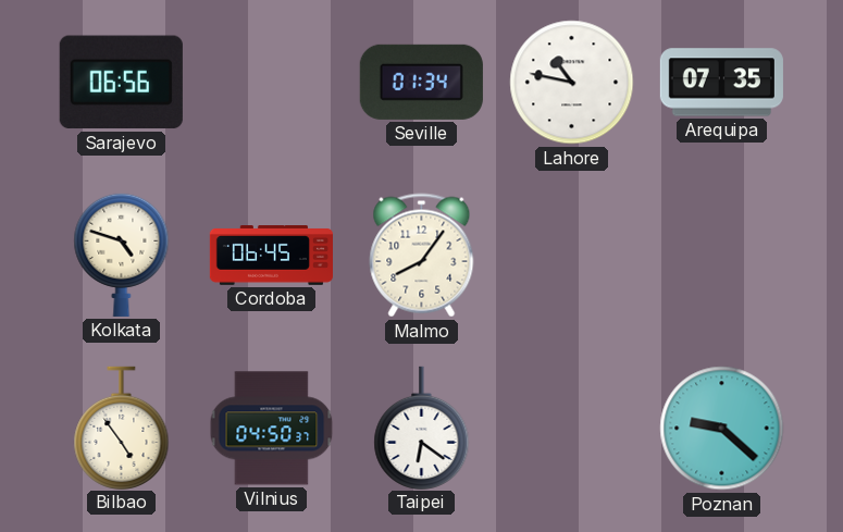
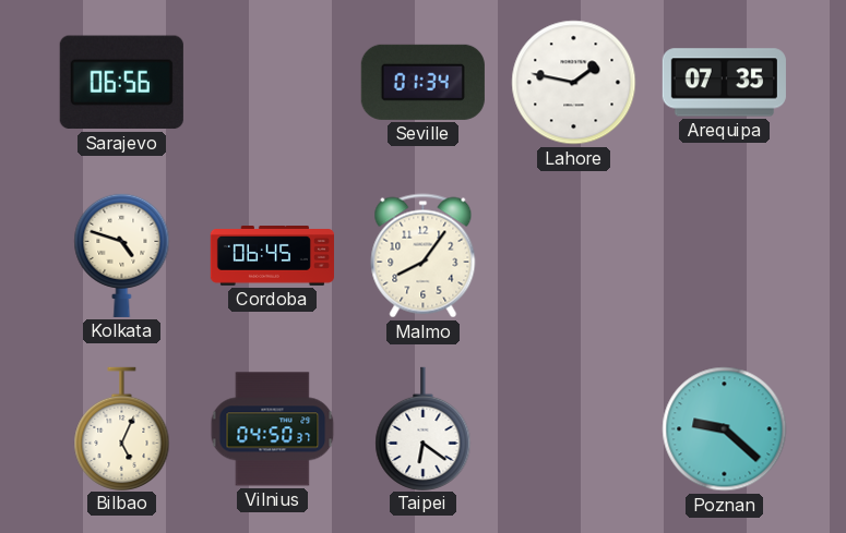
Lahore: 10:47 -> 1:47 (574, 83)
Bilbao: 4:54 -> 5:04 (122, 428)
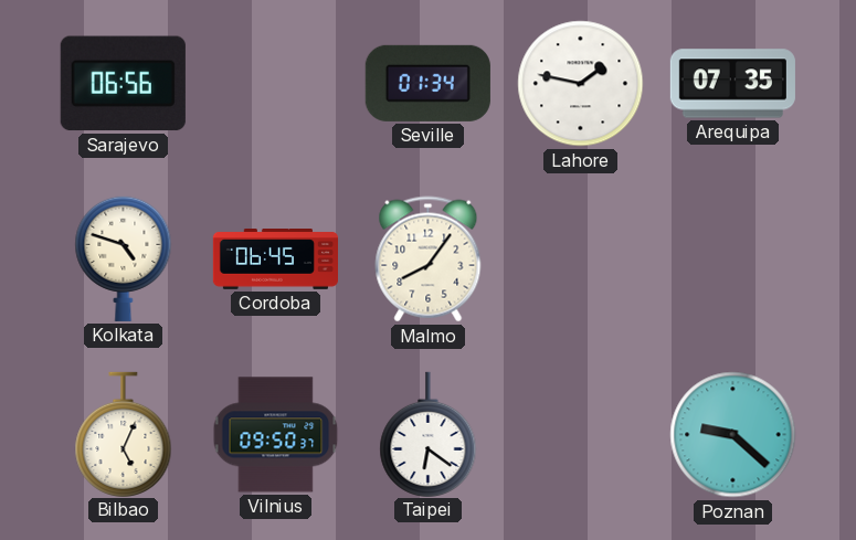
Vilnius: 04:50 -> 09:50 (276, 435)
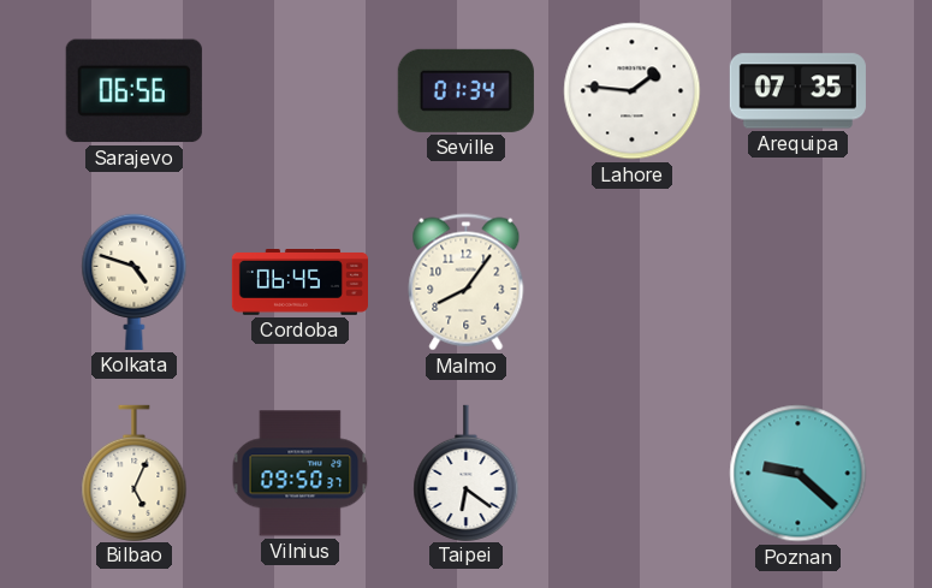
Lahore: 1:47 -> 1:46 (633, 91)
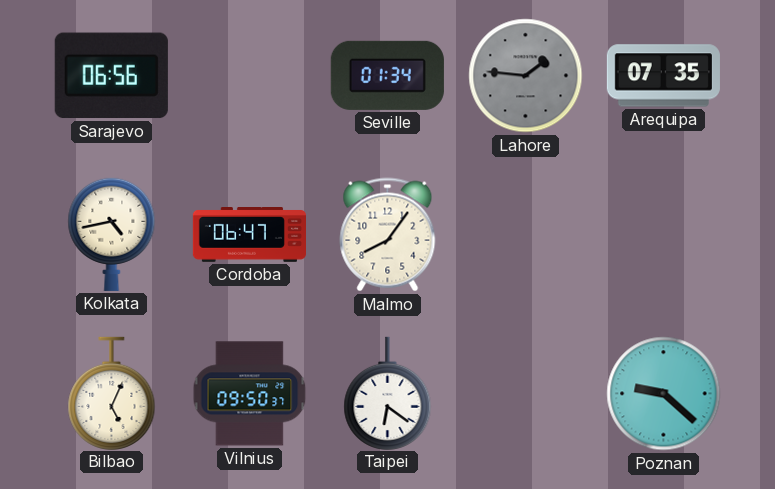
Lahore dial: white -> grey (526, 76)
Kolkata: 4:48 -> 4:43 (112, 234)
Cordoba: 06:45 -> 06:47 (249, 235)
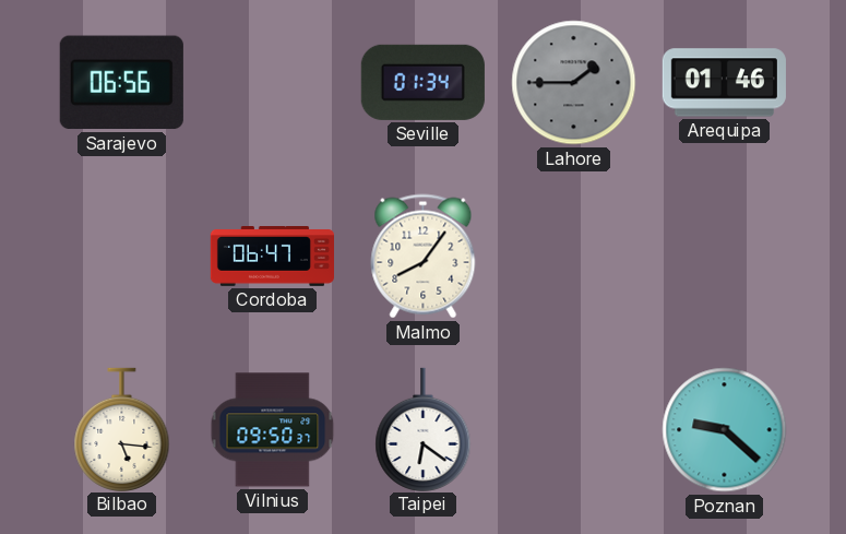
Lahore: 1:46 -> 1:45 (574, 83)
Arequipa: 07:35 -> 01:46 (724, 83)
Kolkata: 4:43 -> none (112, 234)
Bilbao: 5:04 -> 5:16 (122, 429)
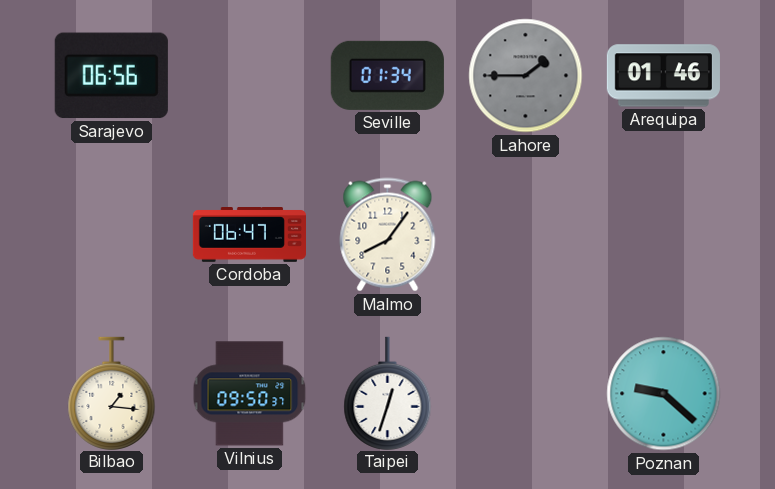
Bilbao: 5:16 -> 1:16 (112, 393)
Taipei: 6:21 -> 12:33 (388, 393)
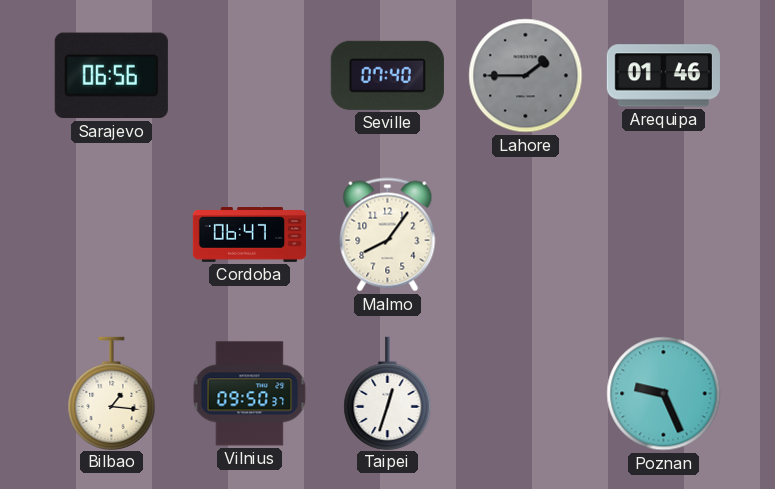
Seville: 01:34 -> 07:40 (387, 75)
Poznan: 9:22 -> 9:26 (664, 394)
